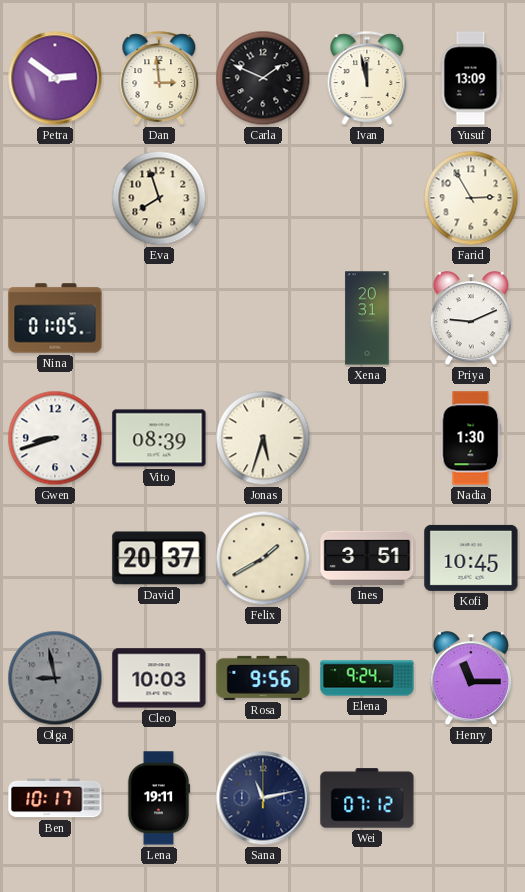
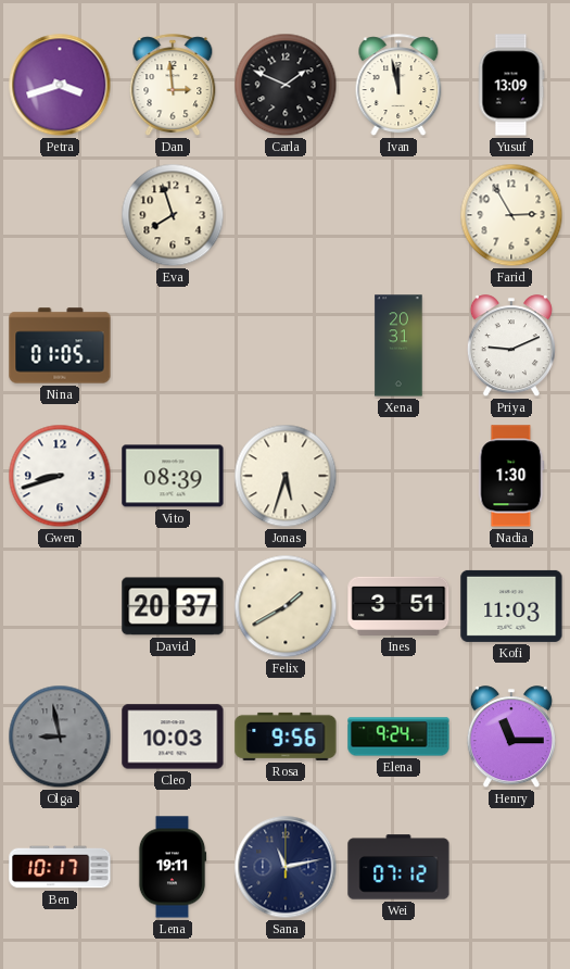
Petra: 2:51 -> 3:42 (60, 85)
Kofi: 10:45 -> 11:03 (511, 606)
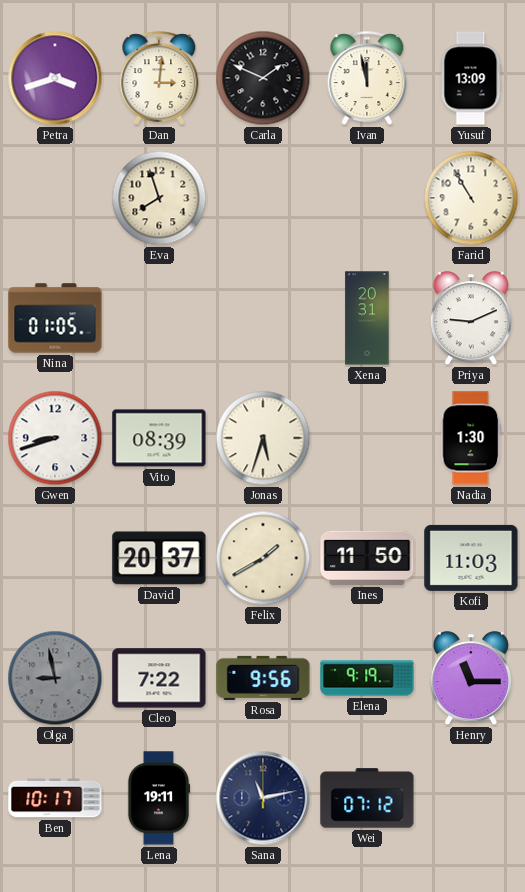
Dan: 2:59 -> 3:01 (159, 78)
Farid: 2:55 -> 10:55 (471, 198)
Ines: 3:51 -> 11:50 (367, 558)
Cleo: 10:03 -> 7:22 (159, 678)
Elena: 9:24 -> 9:19 (367, 678)
